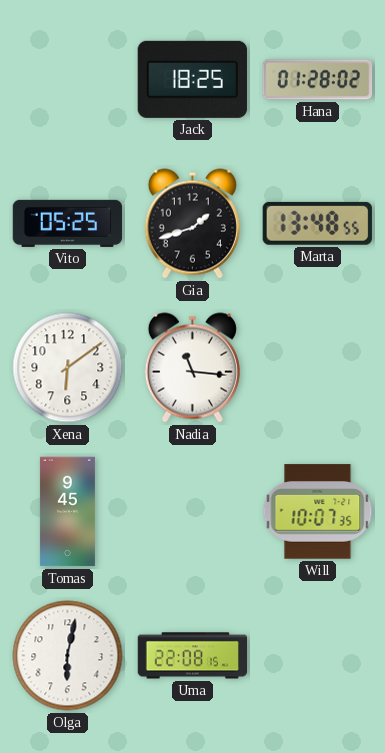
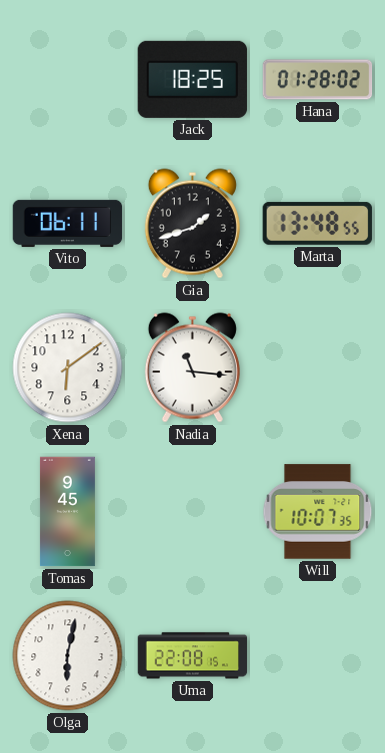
Vito: 05:25 -> 06:11 (68, 223)
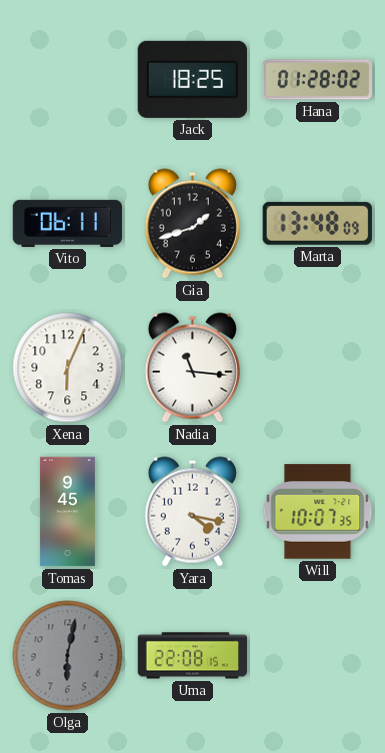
Marta: 13:48:55 -> 13:48:09 (317, 223)
Xena: 6:09 -> 6:04 (68, 368)
Yara: none -> 4:17 (192, 512)
Olga dial: white -> grey (68, 656)
